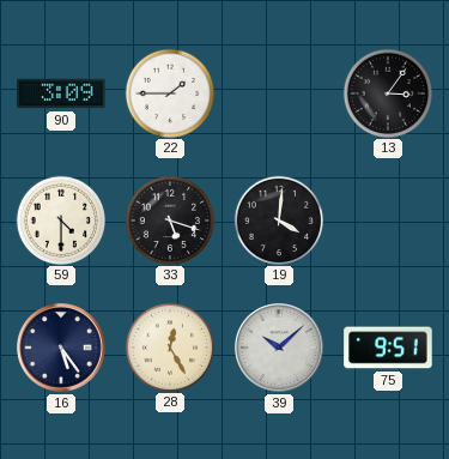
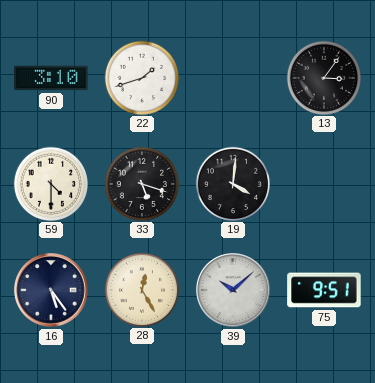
90: 3:09 -> 3:10 (51, 78)
22: 1:45 -> 1:42 (141, 77)
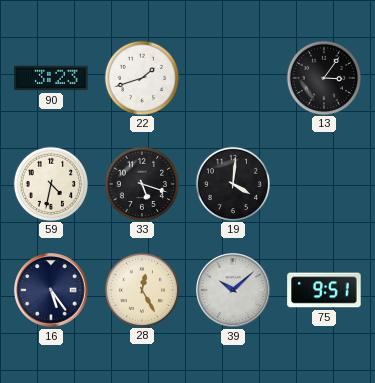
90: 3:10 -> 3:23 (51, 78)
59: 4:30 -> 4:32 (50, 183)
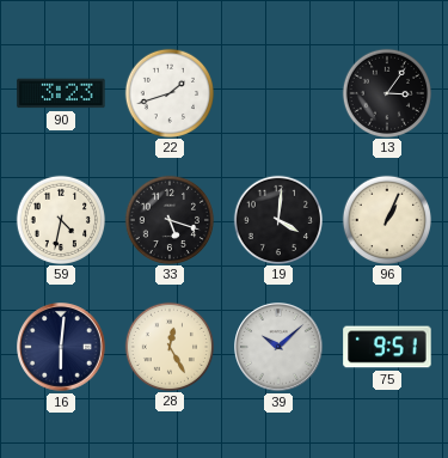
96: none -> 1:04 (386, 219)
16: 5:24 -> 6:01 (62, 348)
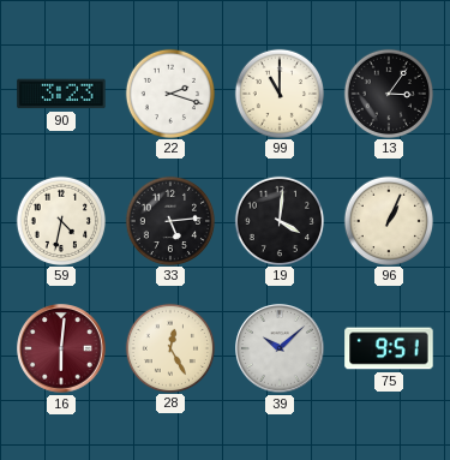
22: 1:42 -> 2:18 (169, 92)
99: none -> 11:00 (278, 92)
33: 5:18 -> 5:14 (169, 220)
16 dial: navy -> burgundy (62, 350)
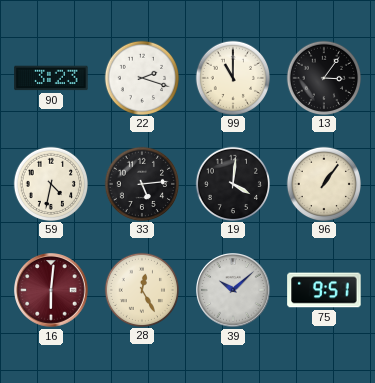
96: 1:04 -> 1:06 (323, 183)
